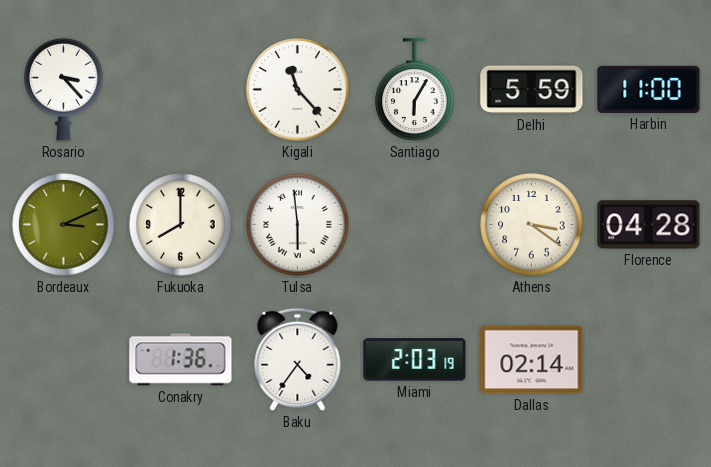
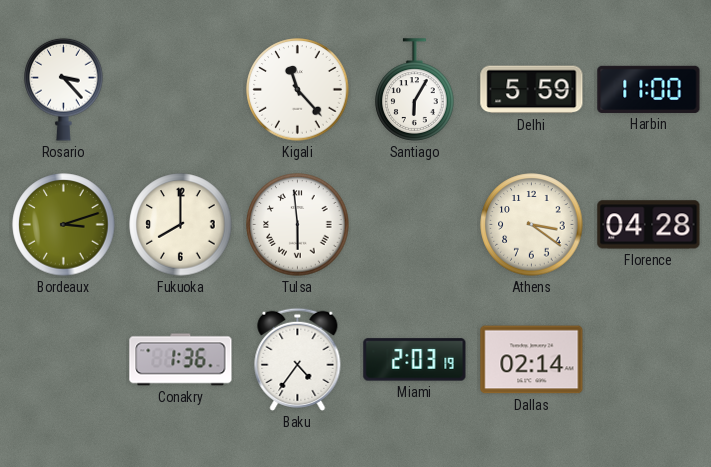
Bordeaux: 3:11 -> 3:12 (64, 225)
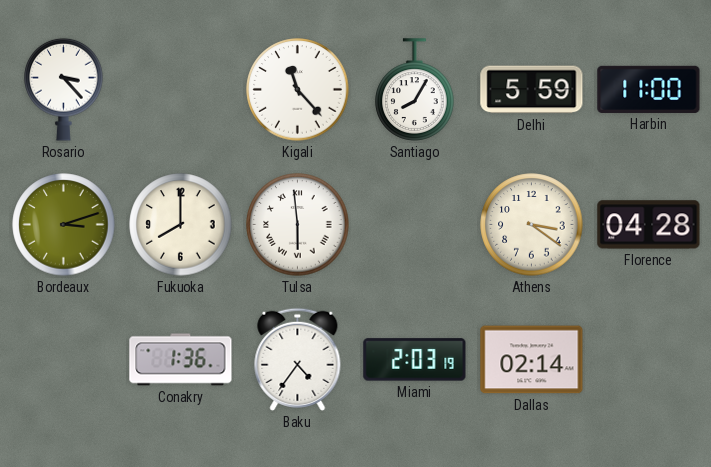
Santiago: 6:05 -> 8:05 (415, 90)
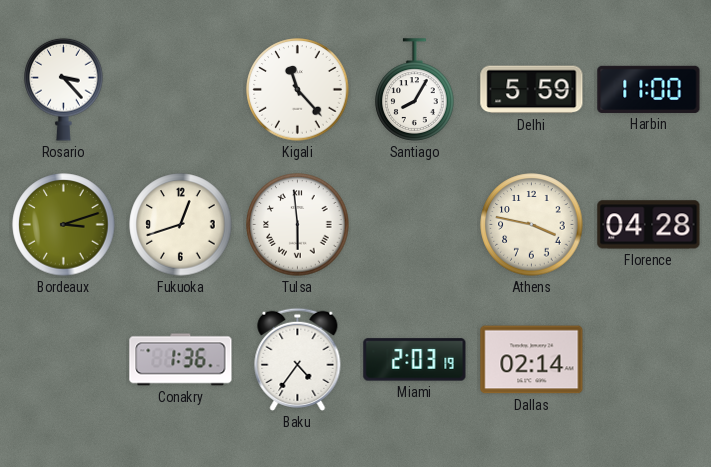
Fukuoka: 8:00 -> 12:42 (181, 225)
Athens: 3:21 -> 3:47 (532, 225)
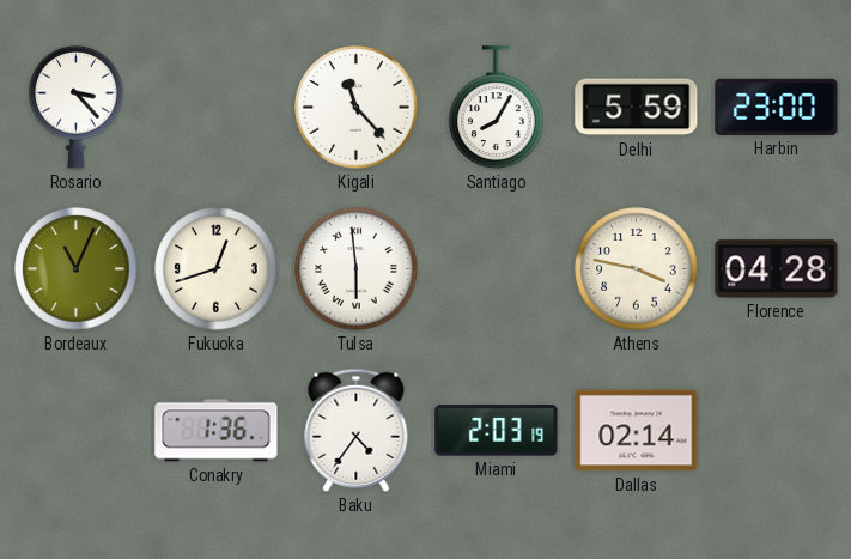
Harbin: 11:00 -> 23:00 (777, 107)
Bordeaux: 3:12 -> 11:04 (77, 269)
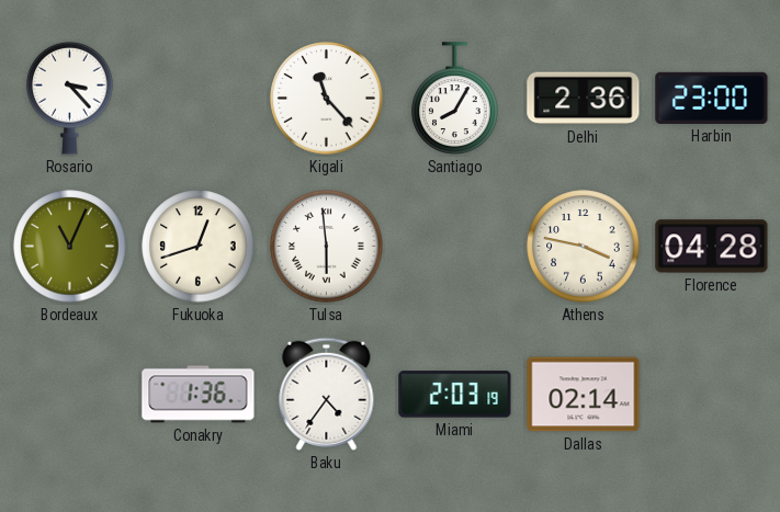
Delhi: 5:59 -> 2:36 (584, 99)
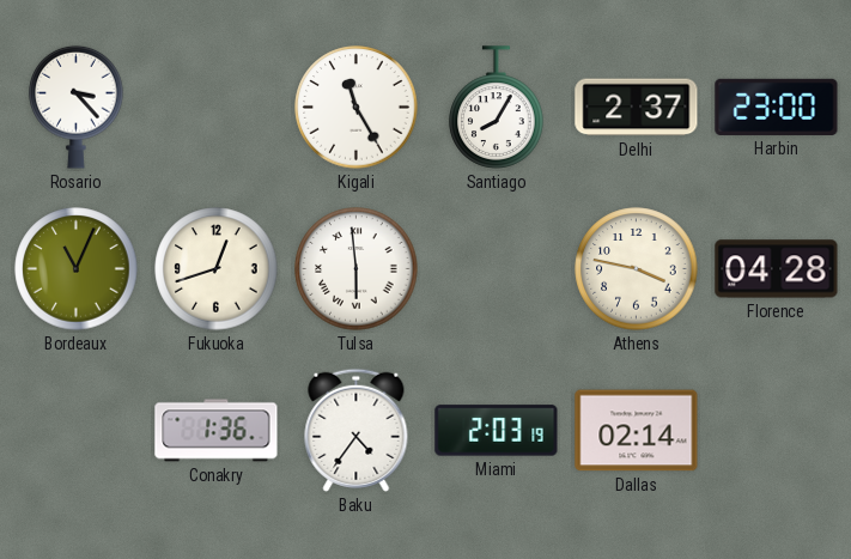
Kigali: 11:23 -> 11:25 (357, 108)
Delhi: 2:36 -> 2:37 (637, 108)
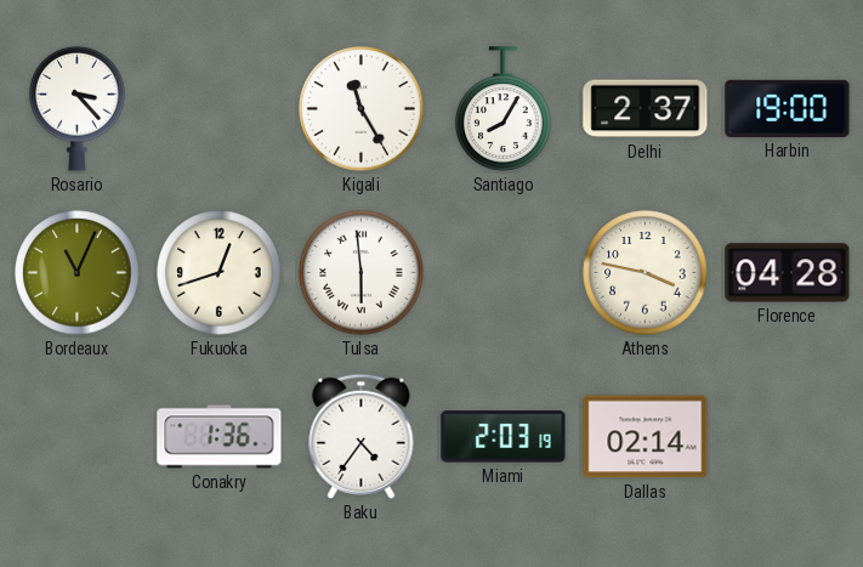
Harbin: 23:00 -> 19:00 (788, 108)
